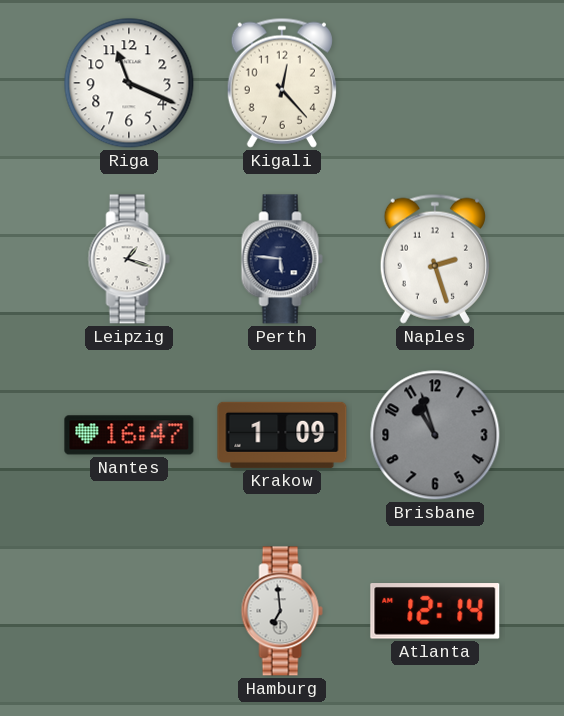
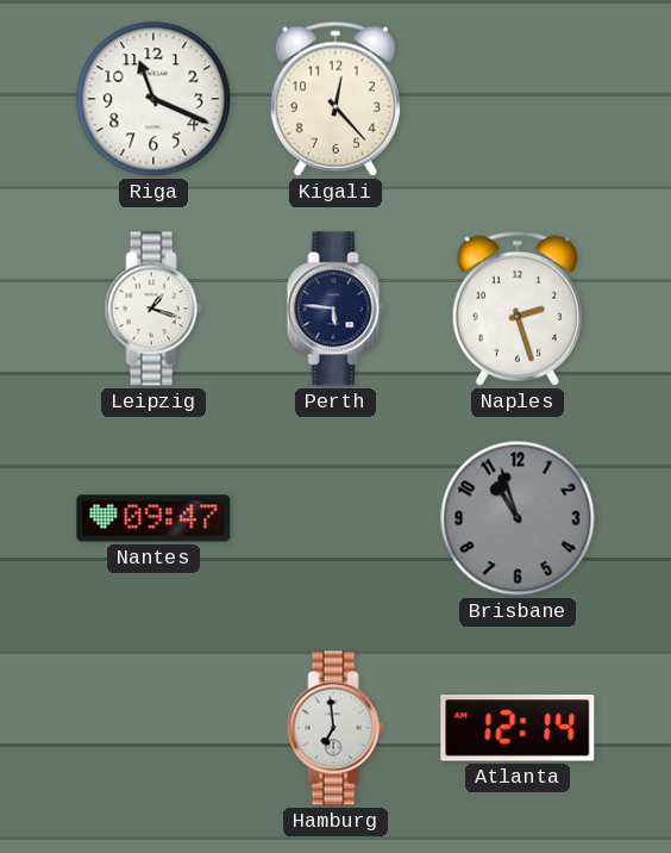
Nantes: 16:47 -> 09:47 (153, 518)
Krakow: 1:09 -> none (282, 435)
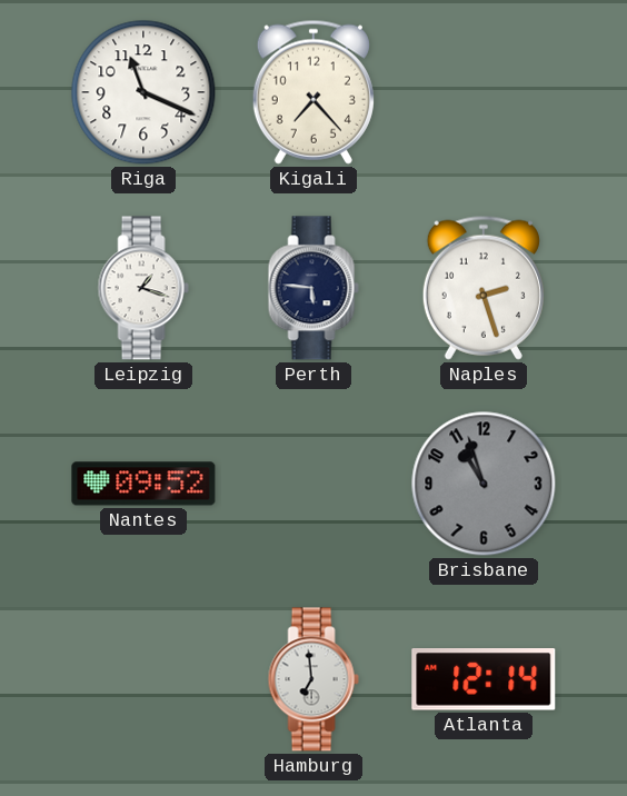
Kigali: 12:23 -> 7:23 (313, 92)
Nantes: 09:47 -> 09:52 (143, 484)
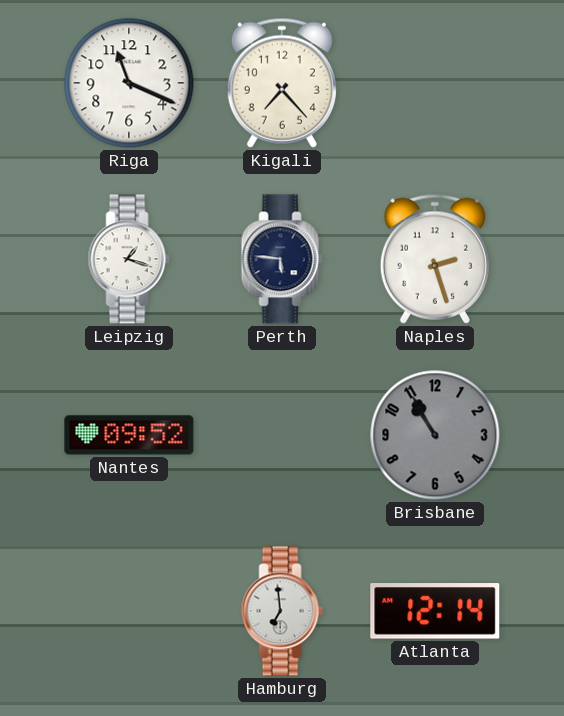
Brisbane: 10:57 -> 10:55 (435, 435)
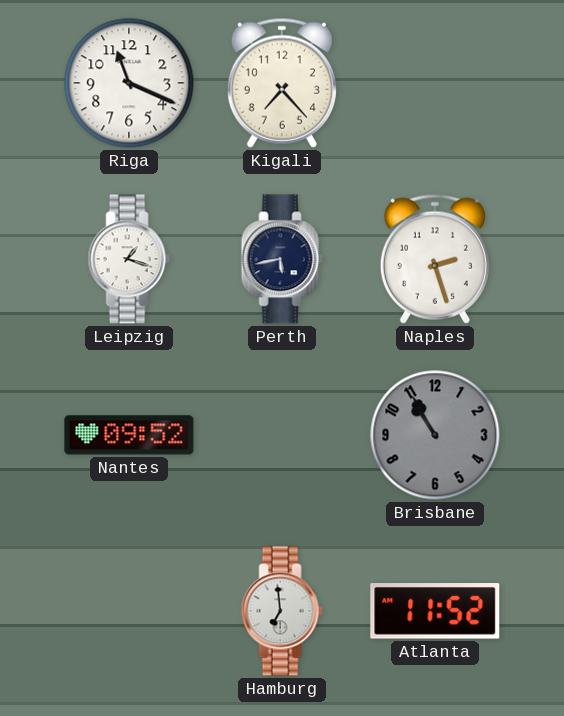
Perth: 5:46 -> 5:43 (282, 259)
Atlanta: 12:14 -> 11:52 (435, 611)
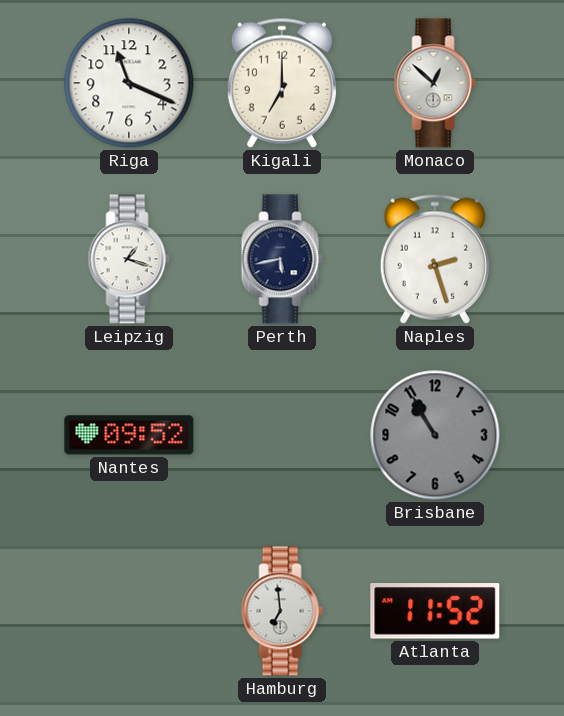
Kigali: 7:23 -> 7:00 (282, 83)
Monaco: none -> 12:52 (435, 83)
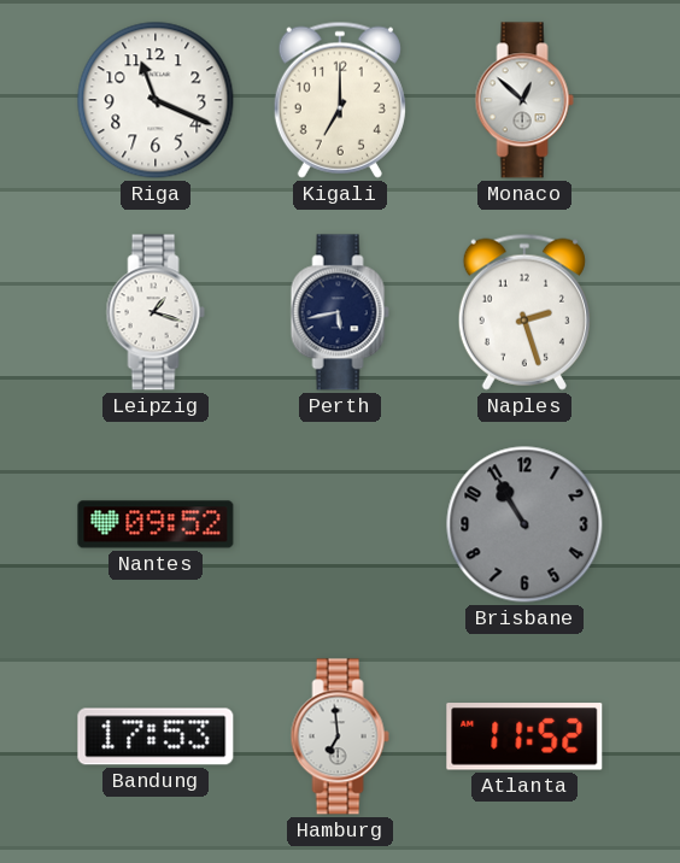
Bandung: none -> 17:53 (156, 736)
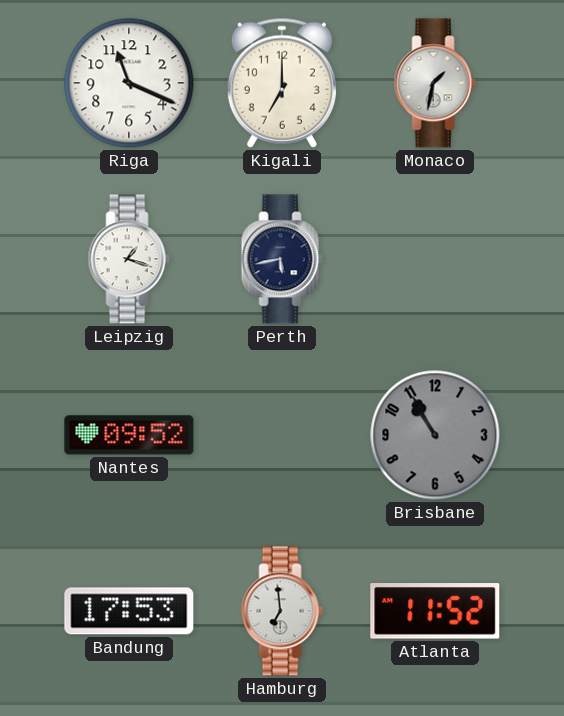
Monaco: 12:52 -> 1:32 (435, 83)
Naples: 2:27 -> none (524, 312)
